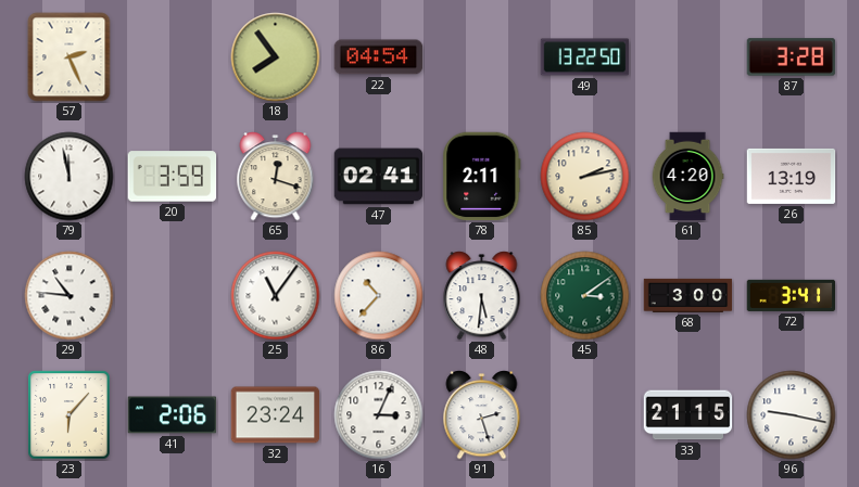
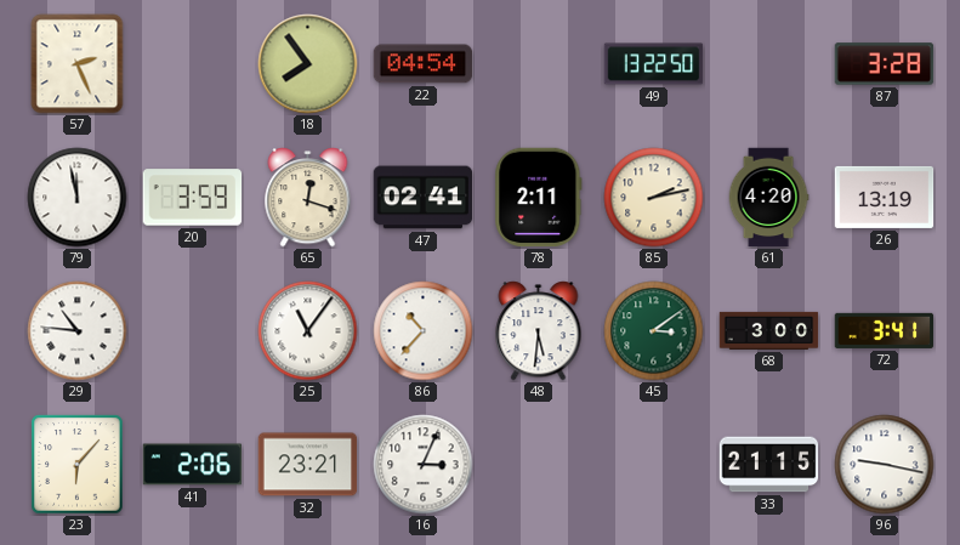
32: 23:24 -> 23:21 (308, 465)
91: 2:27 -> none (482, 415)
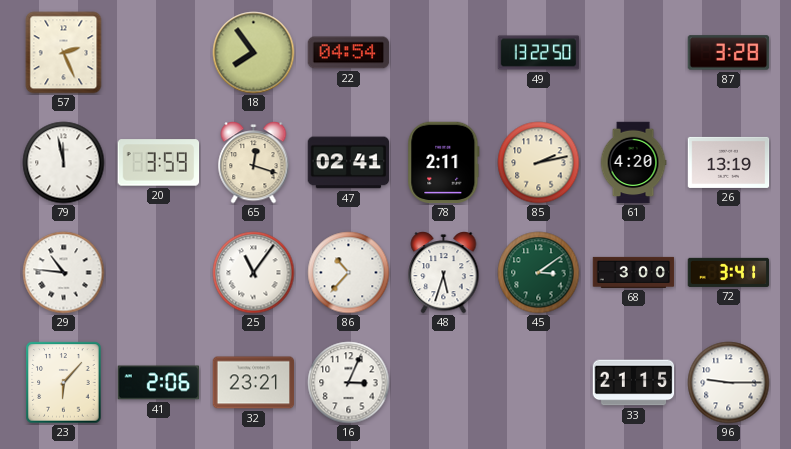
48: 5:31 -> 5:33 (444, 273)
96: 9:17 -> 9:15 (729, 383)
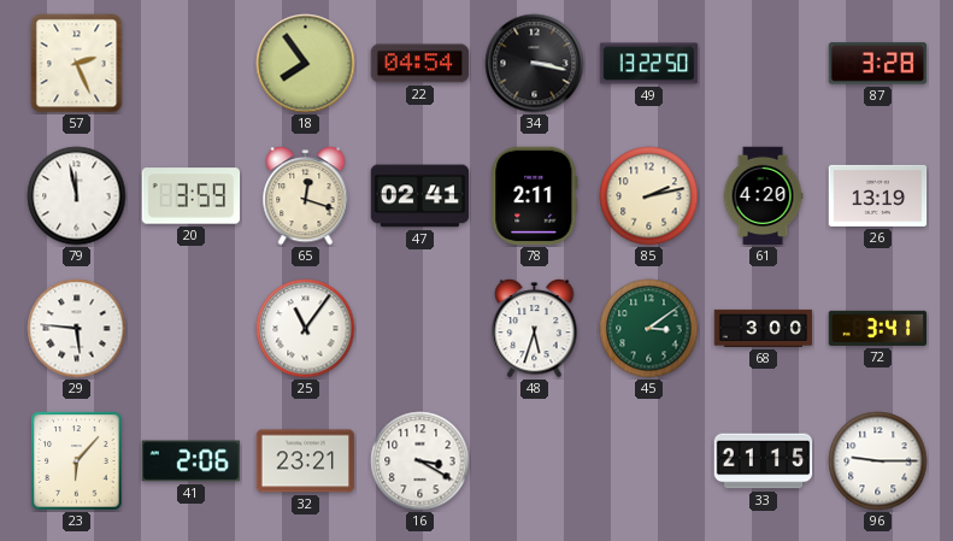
34: none -> 3:17 (535, 64)
29: 10:46 -> 5:46 (77, 329)
86: 10:37 -> none (349, 273)
16: 3:04 -> 3:20 (420, 461)
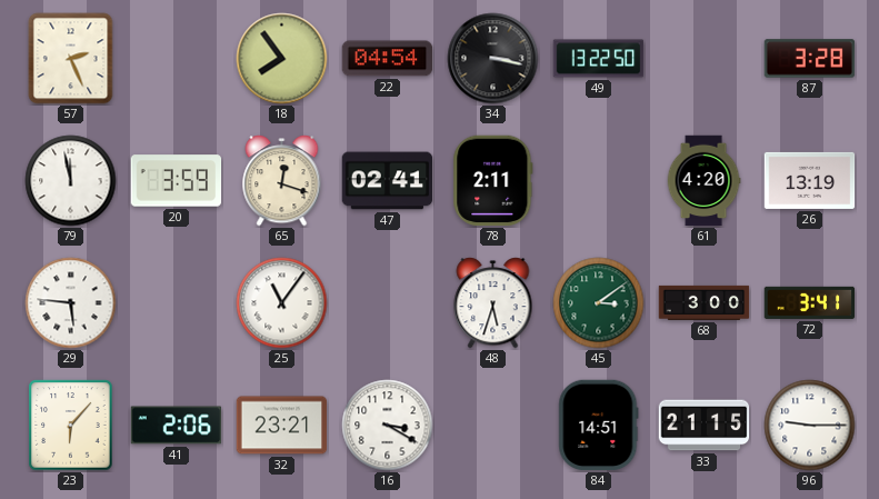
85: 2:13 -> none (649, 196)
84: none -> 14:51 (599, 426)
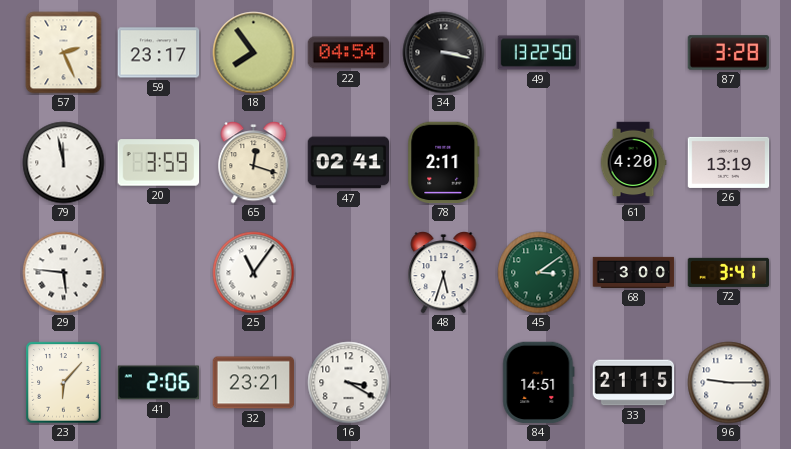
59: none -> 23:17 (159, 53)
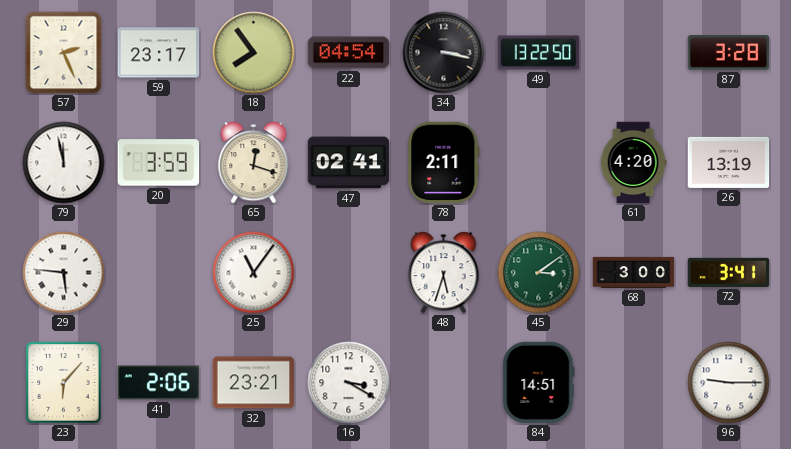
33: 21:15 -> none (634, 383)
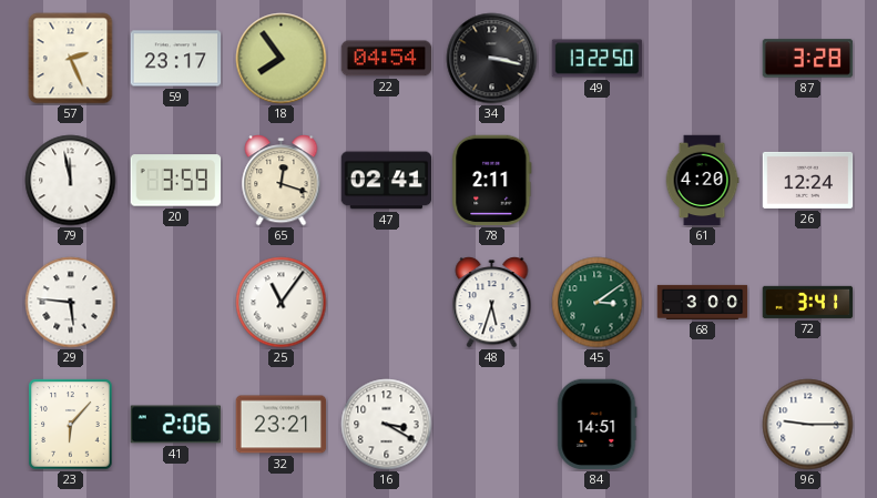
26: 13:19 -> 12:24 (808, 180)
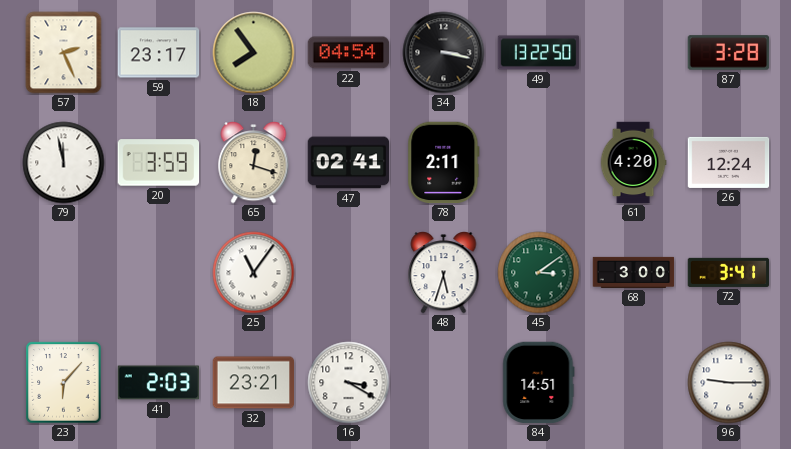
29: 5:46 -> none (71, 303)
41: 2:06 -> 2:03 (159, 383)
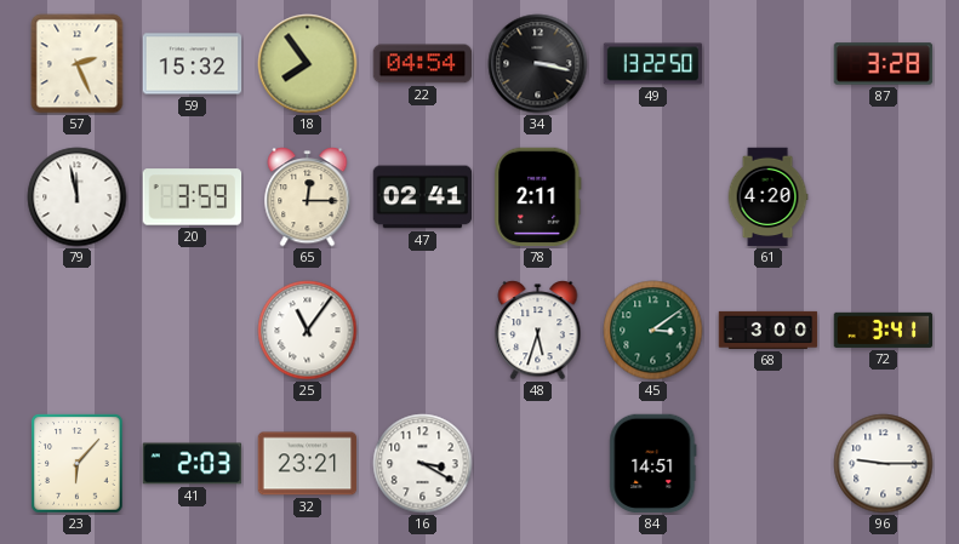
59: 23:17 -> 15:32 (193, 64)
65: 12:18 -> 12:15 (308, 197)
26: 12:24 -> none (729, 162)
